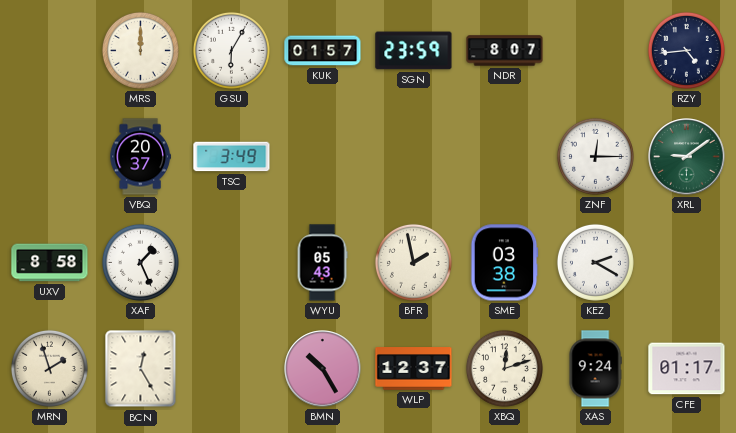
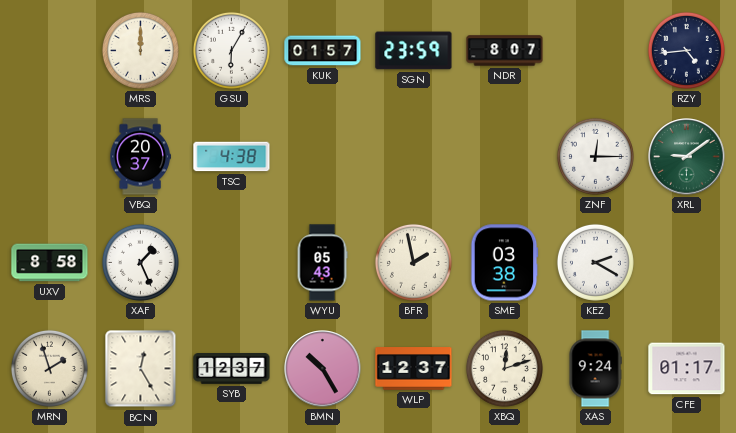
TSC: 3:49 -> 4:38 (232, 157)
SYB: none -> 12:37 (232, 369)
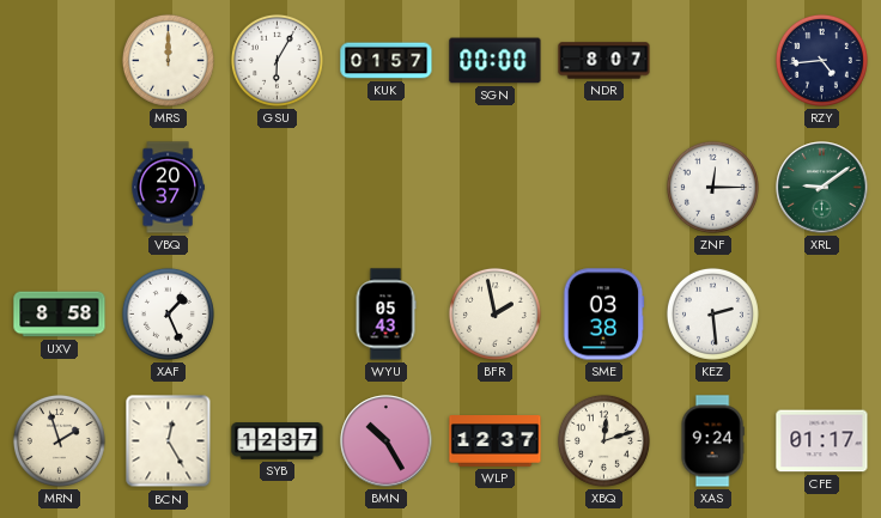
SGN: 23:59 -> 00:00 (496, 61)
TSC: 4:38 -> none (232, 157)
KEZ: 2:20 -> 2:29 (712, 313)
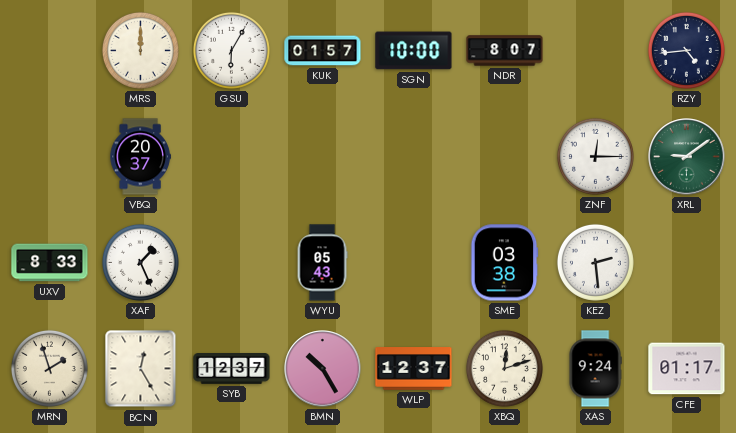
SGN: 00:00 -> 10:00 (414, 51)
UXV: 8:58 -> 8:33 (50, 263)
BFR: 1:58 -> none (494, 313)
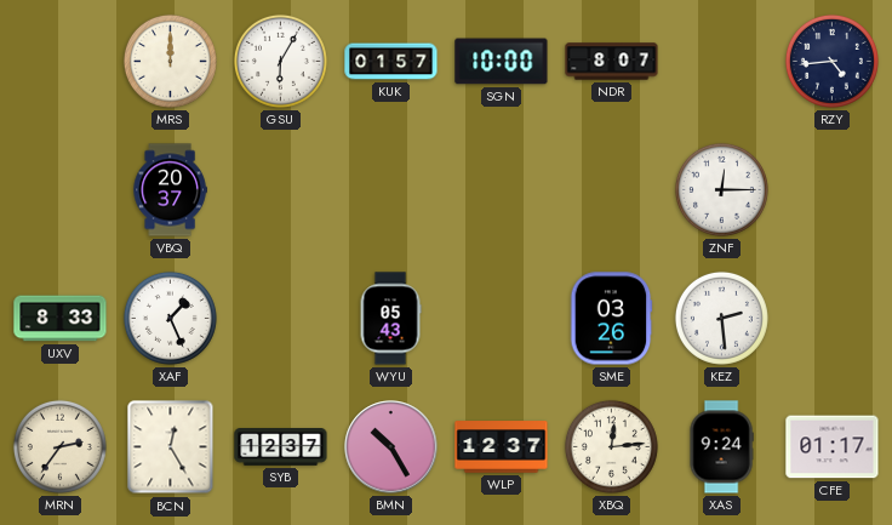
XRL: 9:09 -> none (687, 157)
SME: 03:38 -> 03:26 (611, 319)
MRN: 1:57 -> 2:36 (59, 446)
XBQ: 12:12 -> 12:14 (611, 446)
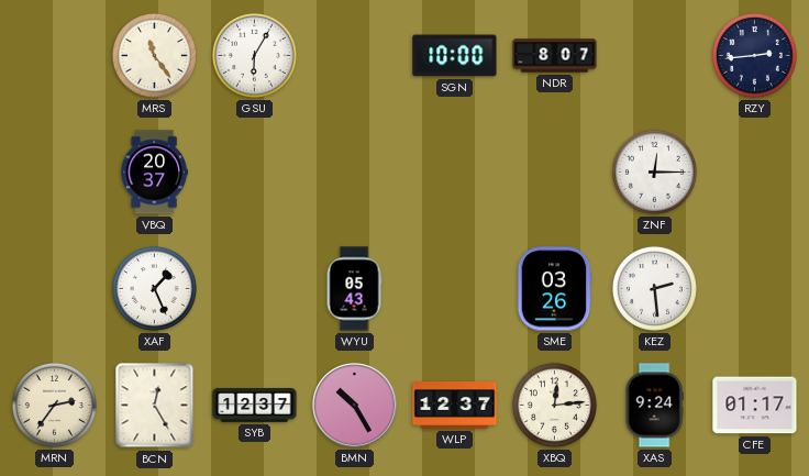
MRS: 12:00 -> 11:24 (154, 55)
KUK: 01:57 -> none (391, 62)
RZY: 4:44 -> 2:44 (754, 55)
UXV: 8:33 -> none (61, 319)
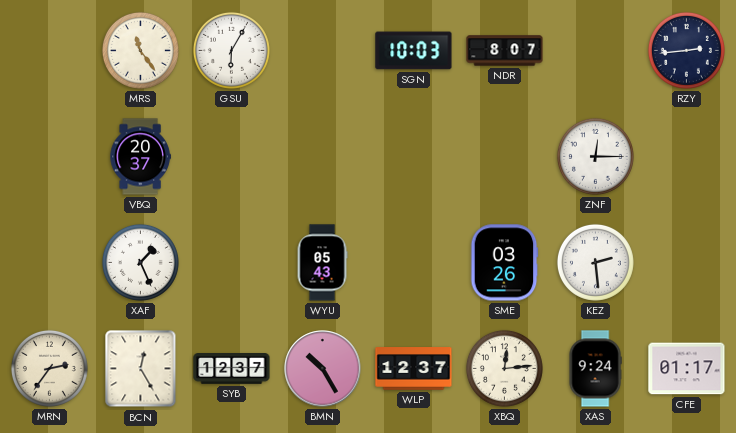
SGN: 10:00 -> 10:03 (414, 51)
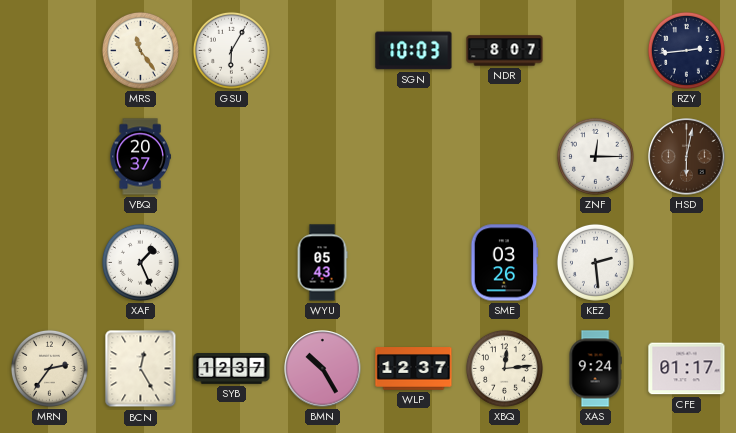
HSD: none -> 6:02 (687, 157)
